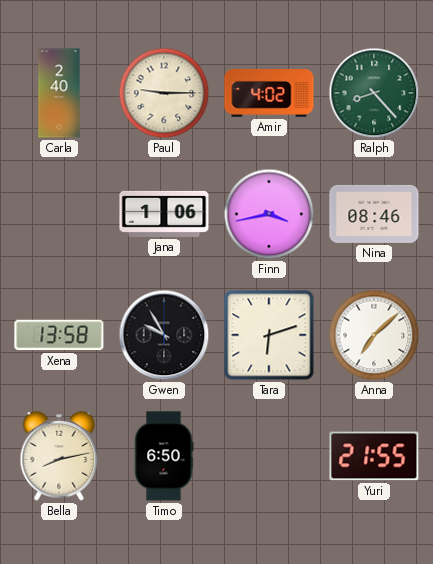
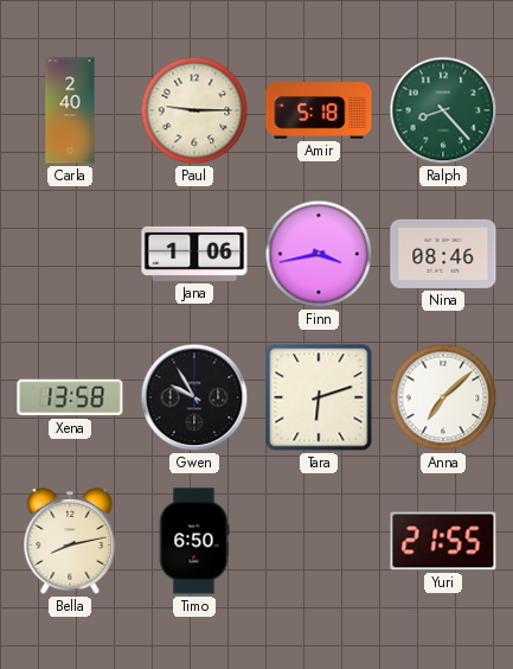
Amir: 4:02 -> 5:18 (319, 110)
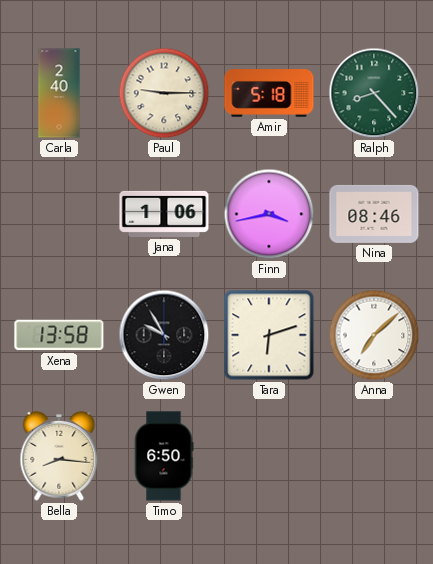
Bella: 8:13 -> 8:16 (59, 456)
Yuri: 21:55 -> none (443, 541)
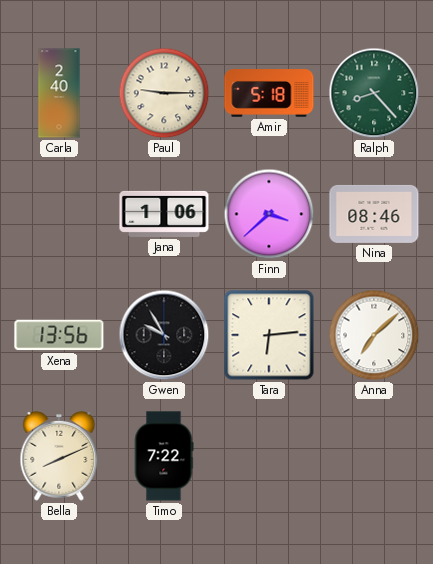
Finn: 3:43 -> 3:38 (269, 214)
Xena: 13:58 -> 13:56 (59, 335)
Tara: 6:12 -> 6:14 (269, 335)
Bella: 8:16 -> 8:11 (59, 456)
Timo: 6:50 -> 7:22 (164, 456)
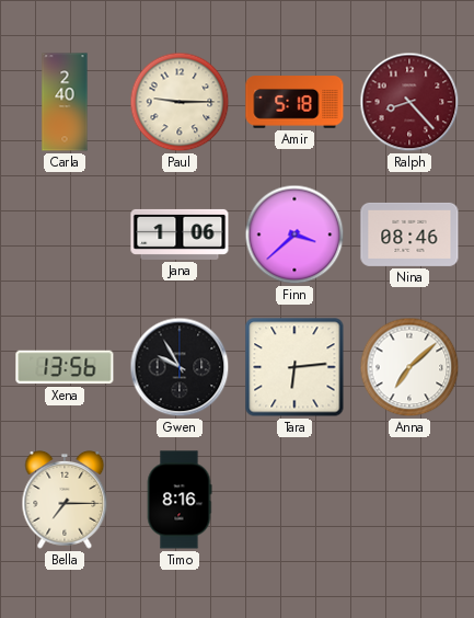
Ralph dial: green -> burgundy (409, 102)
Bella: 8:11 -> 7:15 (65, 500)
Timo: 7:22 -> 8:16 (180, 500)
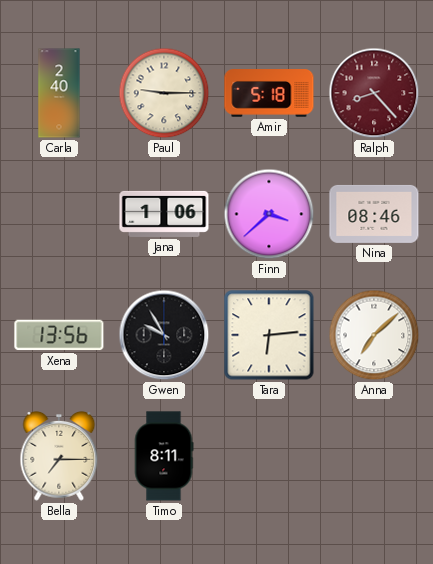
Timo: 8:16 -> 8:11 (164, 456)
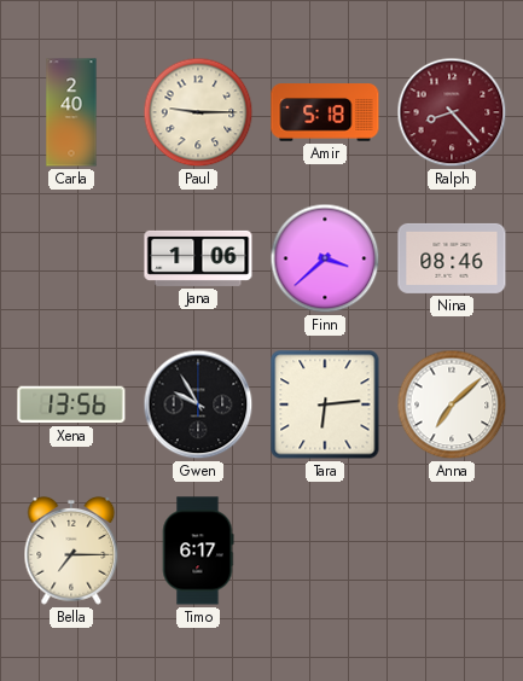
Timo: 8:11 -> 6:17 (198, 551)
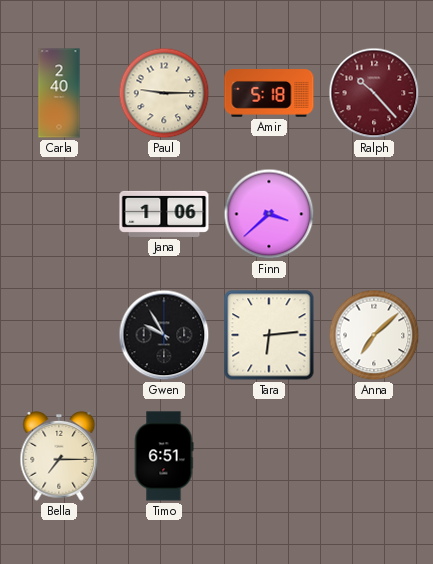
Ralph: 8:23 -> 10:23 (374, 93)
Nina: 08:46 -> none (452, 258)
Xena: 13:56 -> none (71, 404)
Timo: 6:17 -> 6:51 (164, 456)
